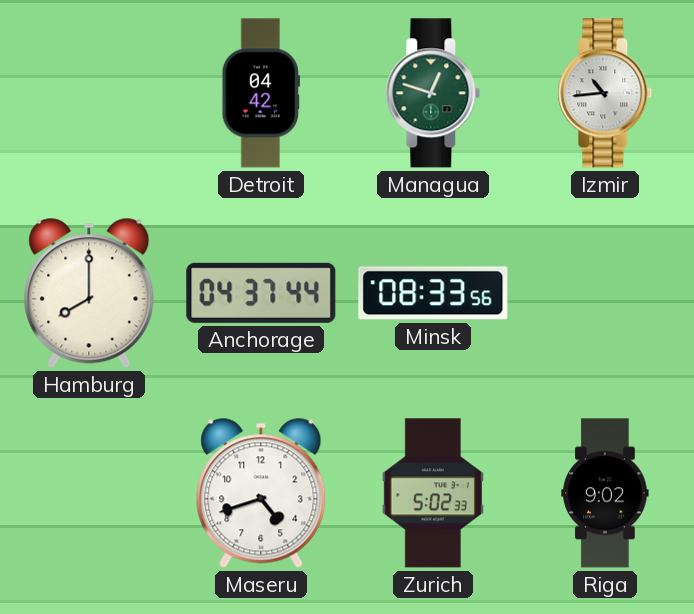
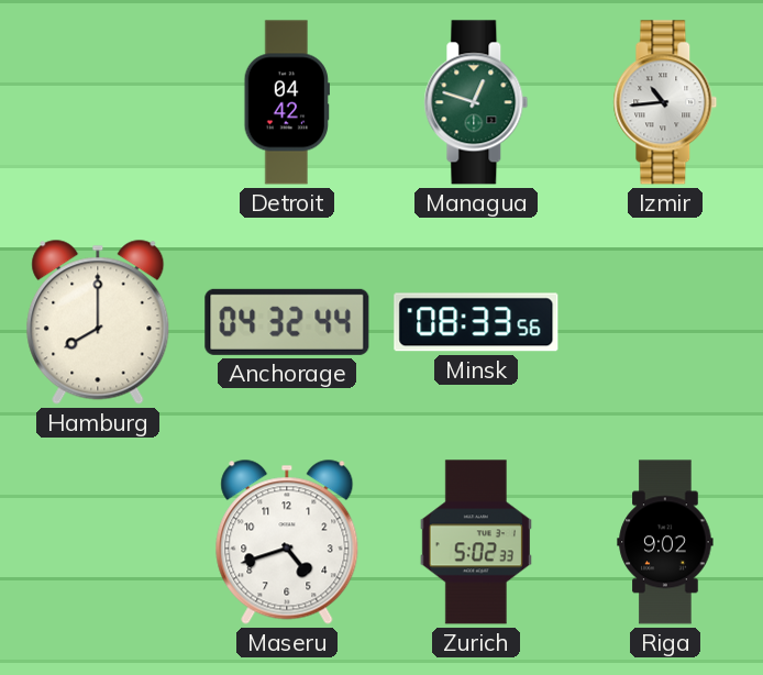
Anchorage: 04:37 -> 04:32 (287, 322)
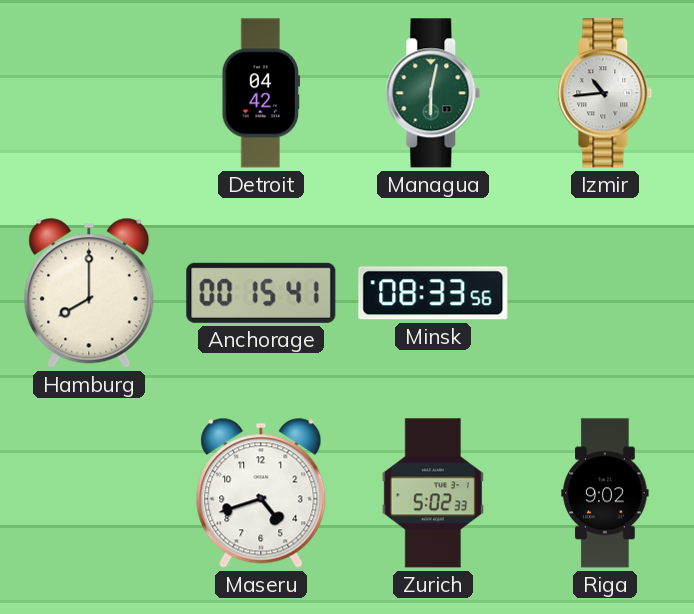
Managua: 12:48 -> 6:02 (433, 93)
Anchorage: 04:32 -> 00:15 (261, 293)
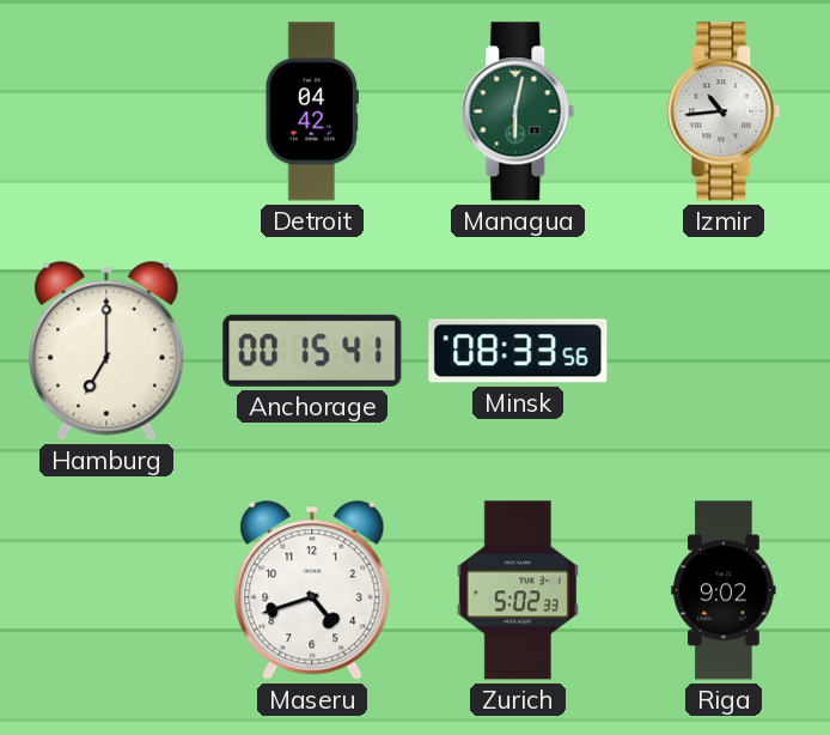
Hamburg: 8:00 -> 7:00 (106, 351)
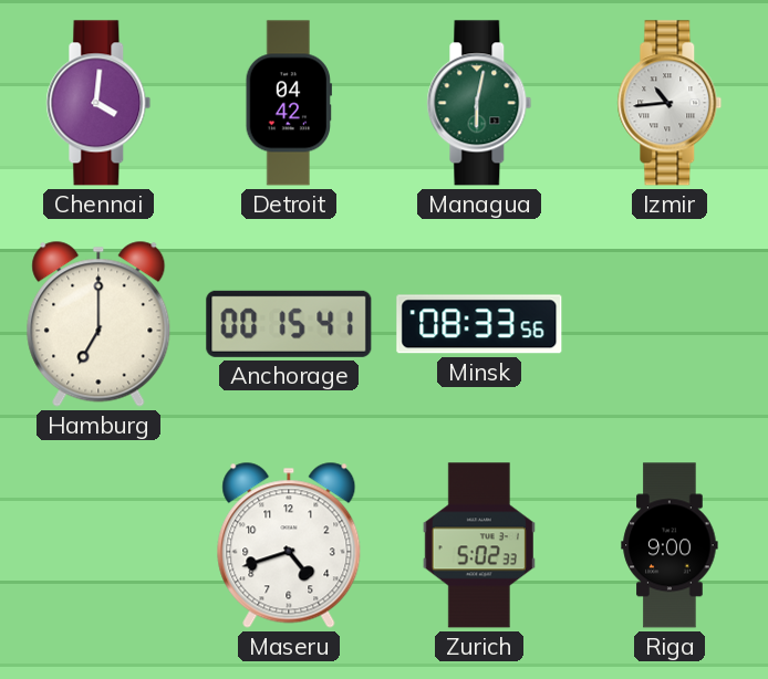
Chennai: none -> 4:01 (98, 103)
Riga: 9:02 -> 9:00 (670, 545)
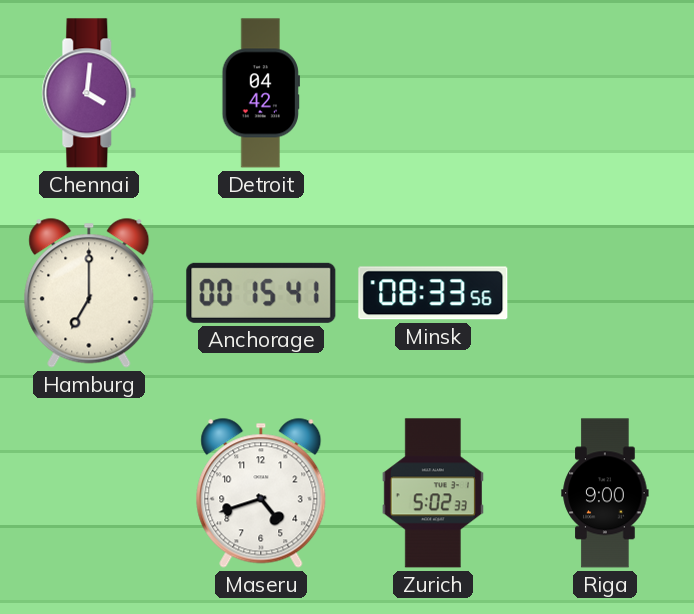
Managua: 6:02 -> none (479, 103)
Izmir: 10:44 -> none (670, 103)
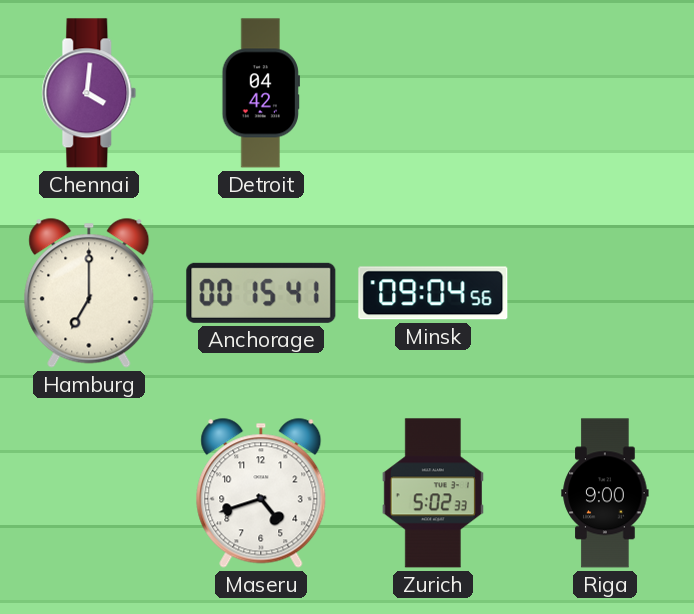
Minsk: 08:33 -> 09:04 (433, 293)
